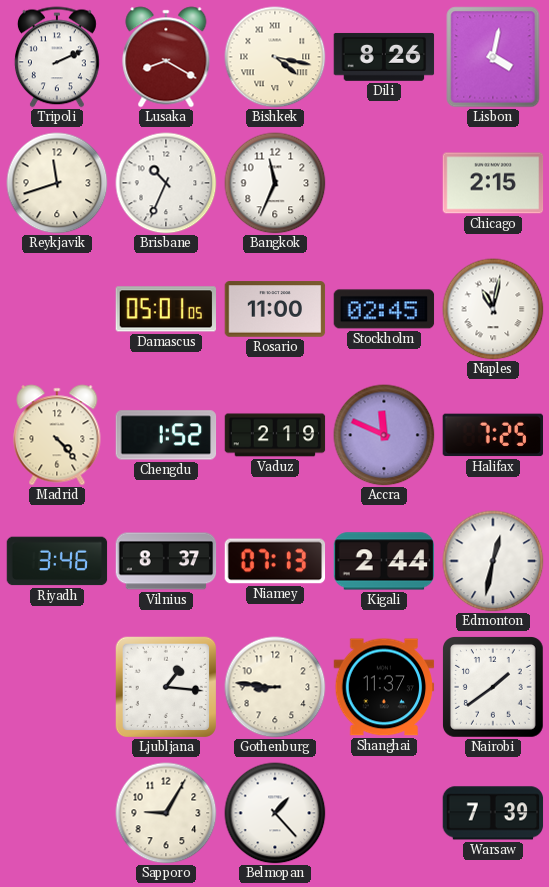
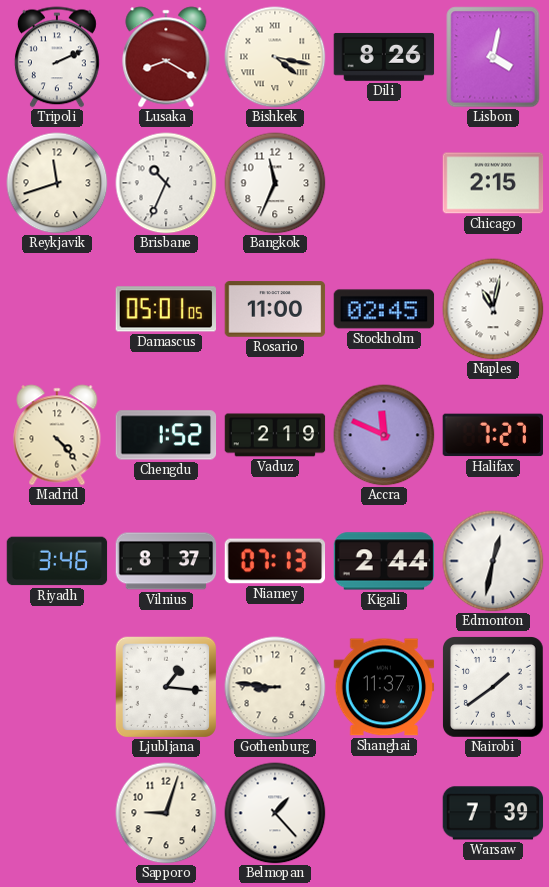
Halifax: 7:25 -> 7:27 (492, 435)
Sapporo: 9:05 -> 9:03 (166, 813)
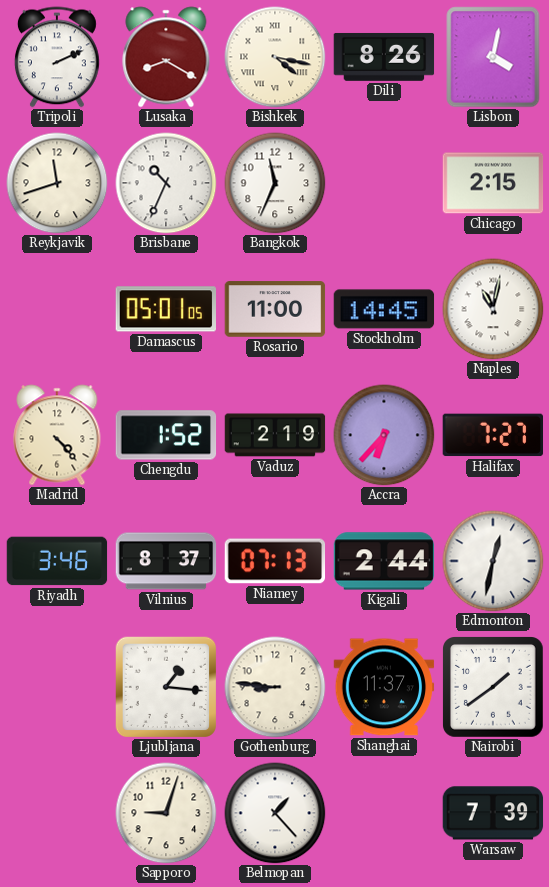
Stockholm: 02:45 -> 14:45 (384, 309)
Accra: 11:49 -> 6:37 (384, 435)
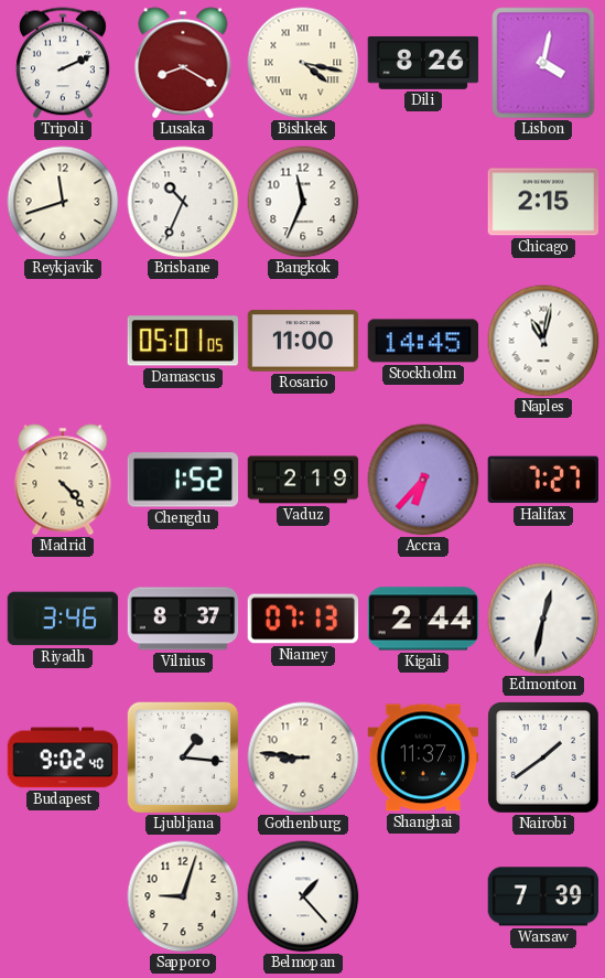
Budapest: none -> 9:02 (63, 757)
